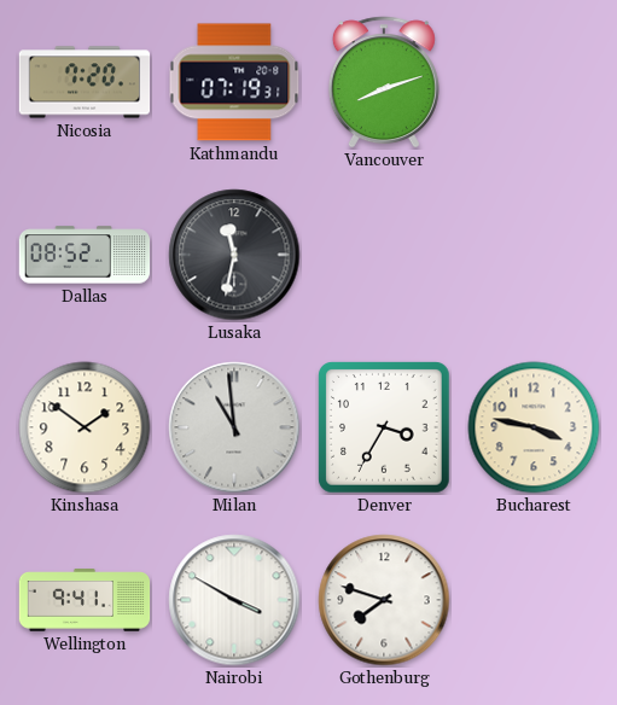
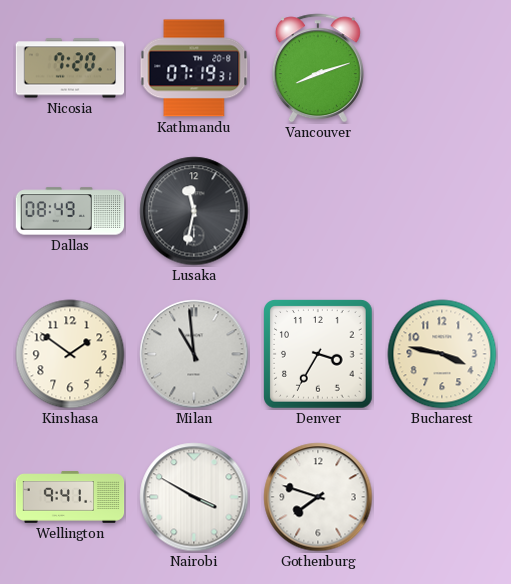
Dallas: 08:52 -> 08:49 (70, 211)
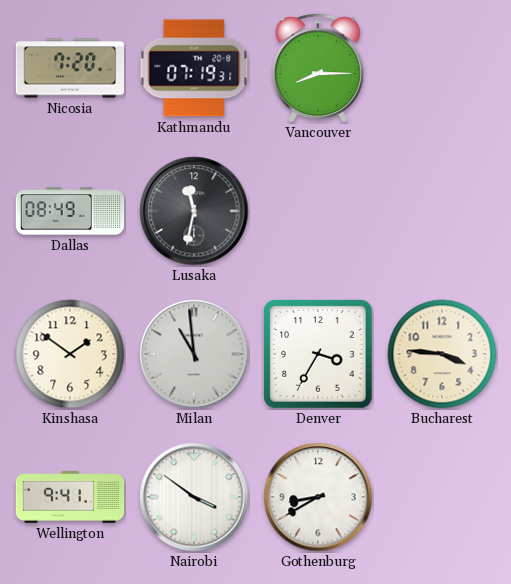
Vancouver: 8:12 -> 8:15 (318, 68)
Bucharest: 3:47 -> 3:46 (442, 354)
Nairobi: 3:50 -> 3:51 (194, 497)
Gothenburg: 7:48 -> 8:40 (318, 497)
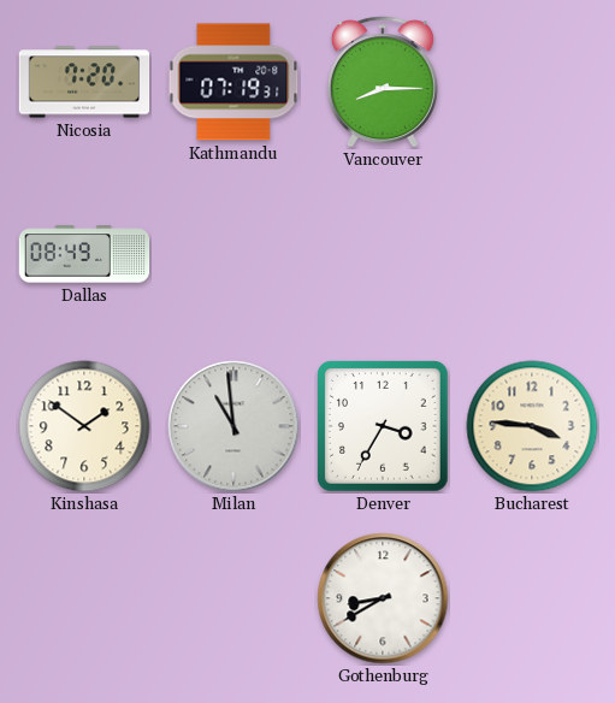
Lusaka: 11:32 -> none (194, 211)
Wellington: 9:41 -> none (70, 497)
Nairobi: 3:51 -> none (194, 497)
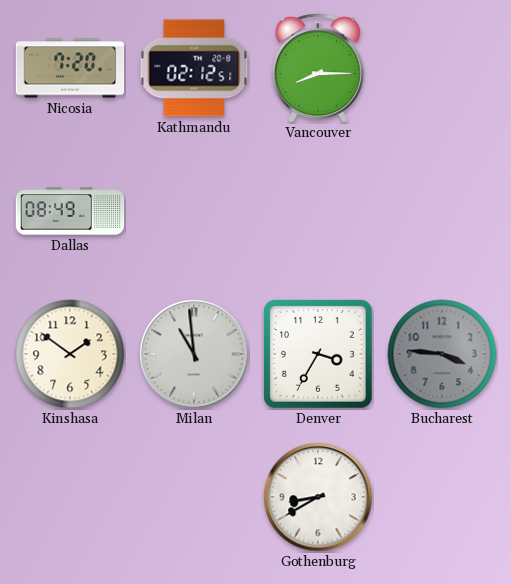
Kathmandu: 07:19 -> 02:12 (194, 68)
Bucharest dial: cream -> grey (442, 354)
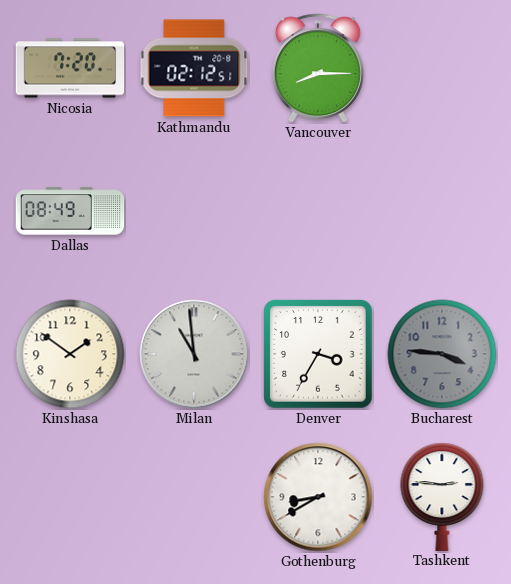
Tashkent: none -> 2:46 (442, 496)
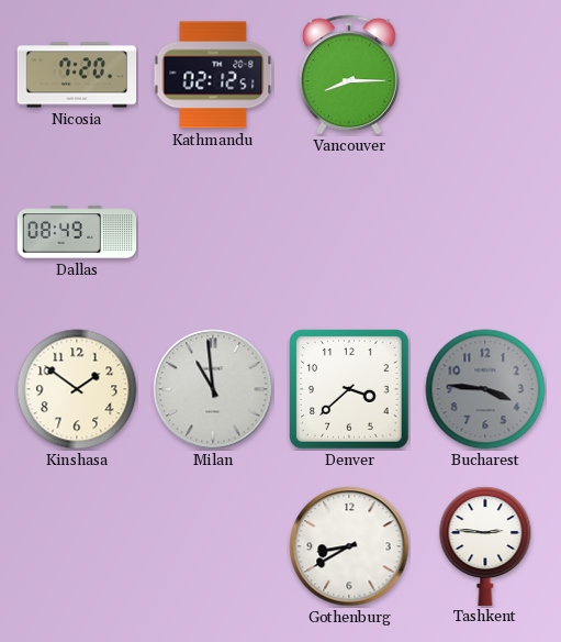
Denver: 3:35 -> 3:38 (349, 389)
